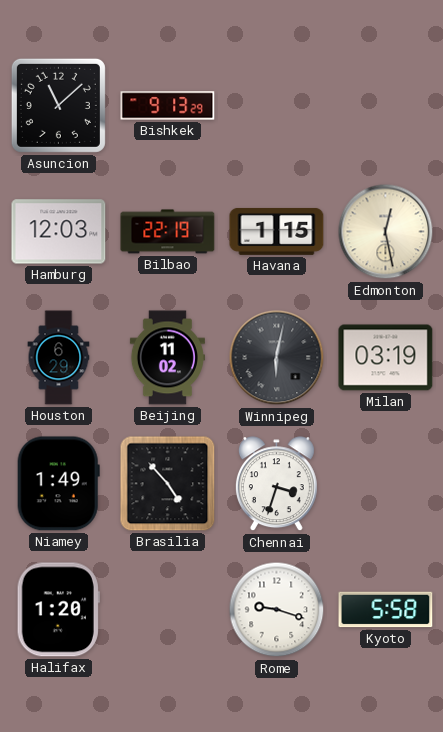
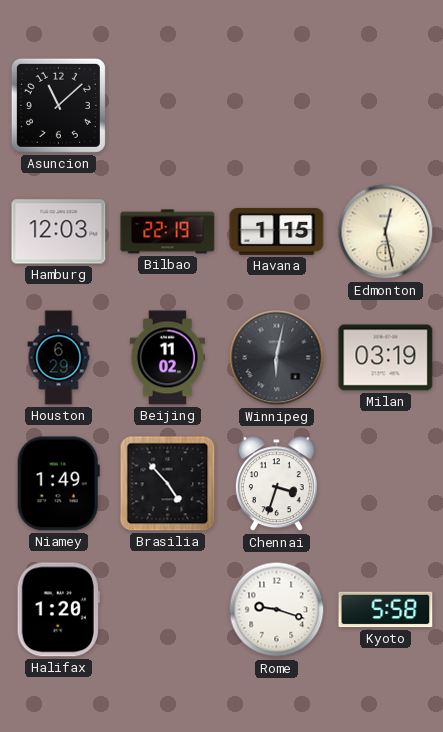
Bishkek: 9:13 -> none (168, 106)
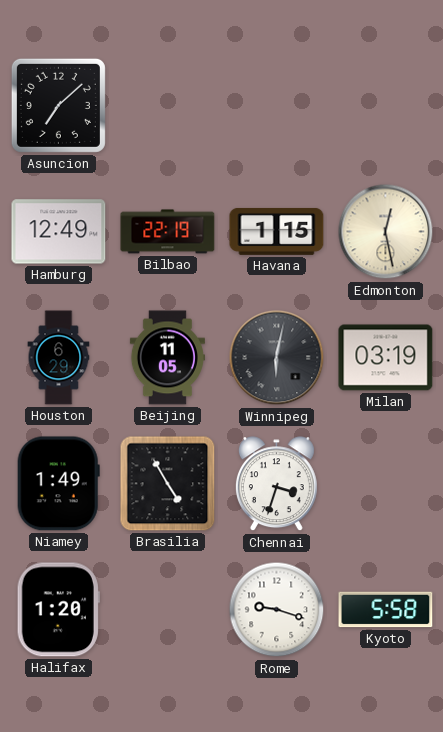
Asuncion: 11:08 -> 7:08 (58, 105)
Hamburg: 12:03 -> 12:49 (59, 232)
Beijing: 11:02 -> 11:05 (167, 358)
Brasilia: 4:53 -> 4:55 (168, 484)
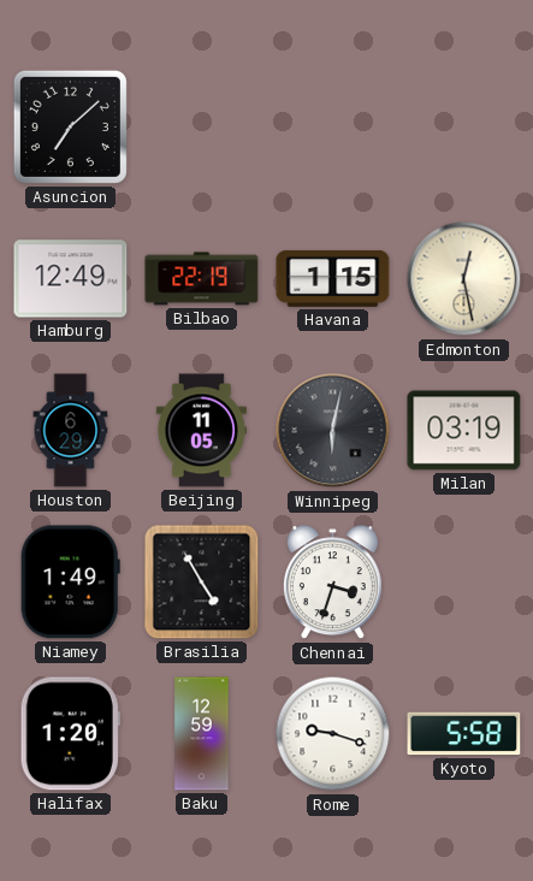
Baku: none -> 12:59 (202, 734)
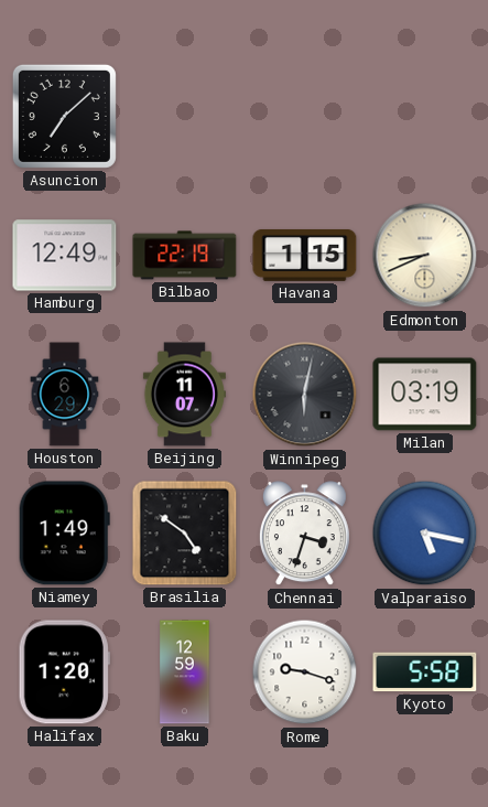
Edmonton: 12:28 -> 8:41 (425, 256)
Beijing: 11:05 -> 11:07 (184, 395)
Brasilia: 4:55 -> 4:51 (185, 534)
Valparaiso: none -> 5:17 (425, 534)
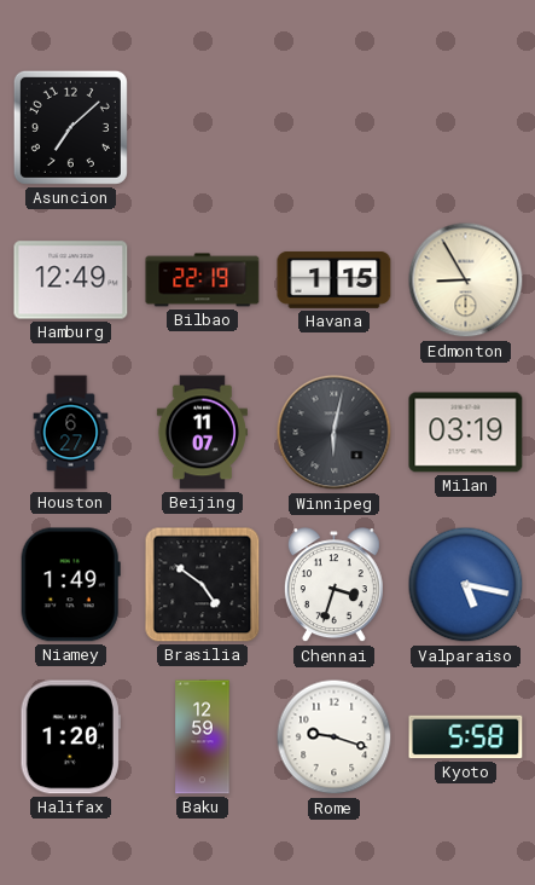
Edmonton: 8:41 -> 8:55 (466, 280)
Houston: 6:29 -> 6:27 (71, 433)
